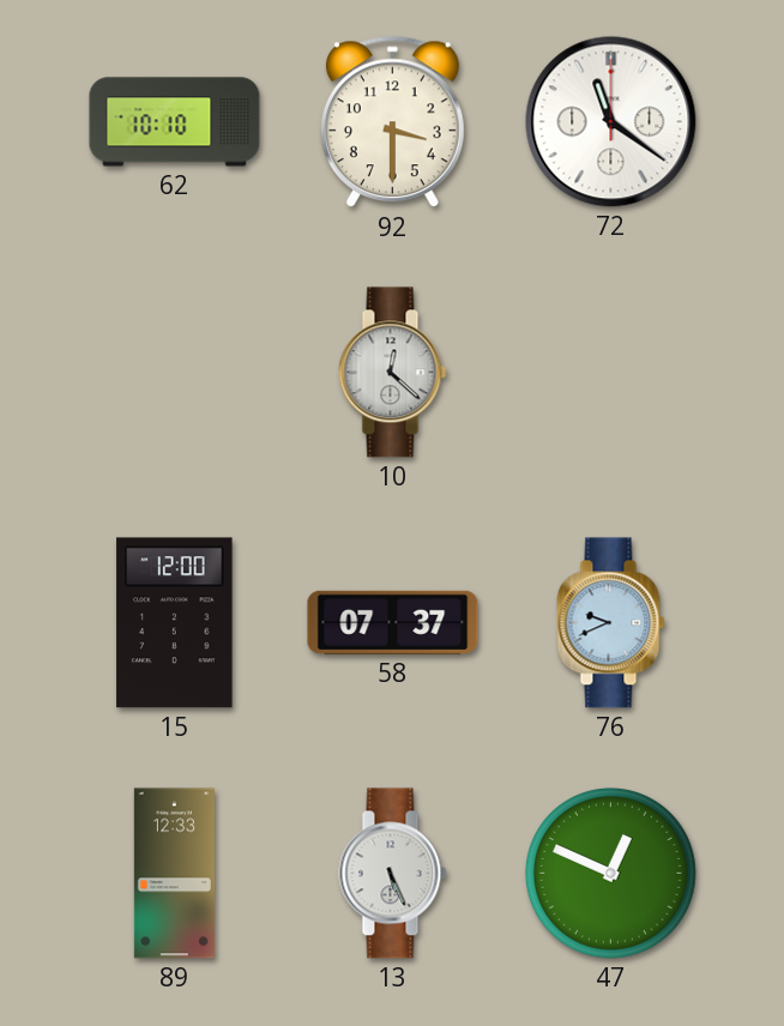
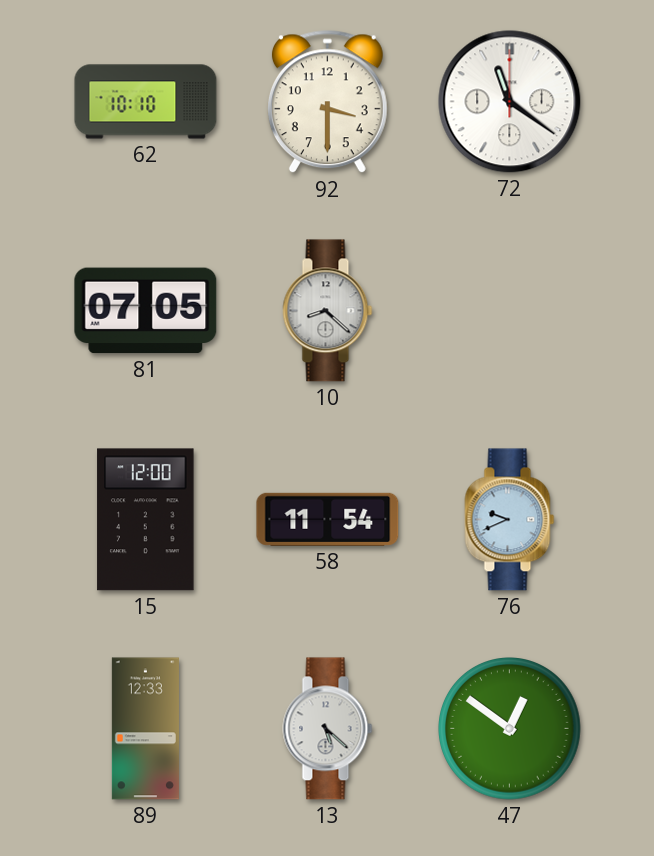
81: none -> 07:05 (146, 311)
10: 12:22 -> 8:22 (328, 311)
58: 07:37 -> 11:54 (328, 519)
13: 5:26 -> 5:22 (328, 729)
47: 12:49 -> 12:51 (510, 729)
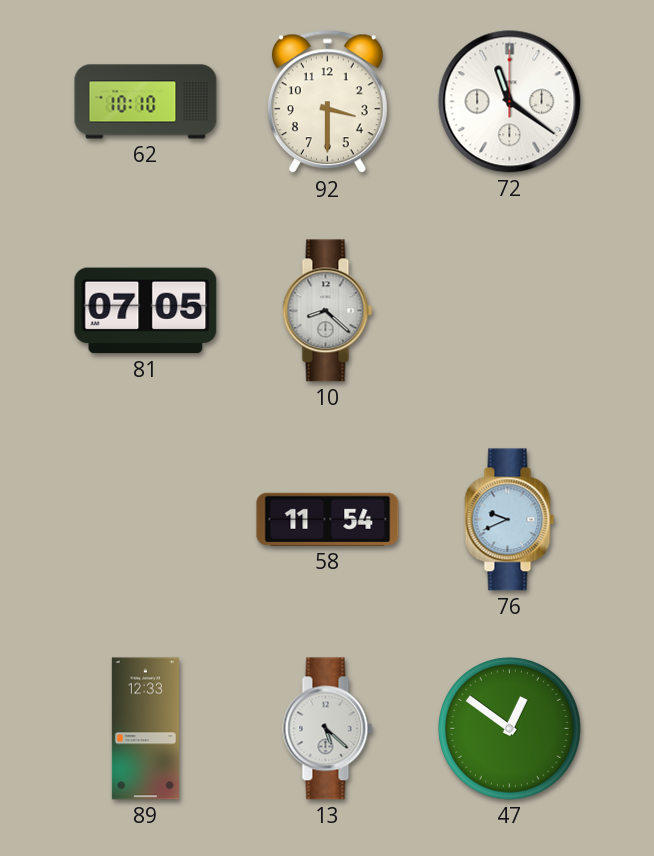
15: 12:00 -> none (146, 520)
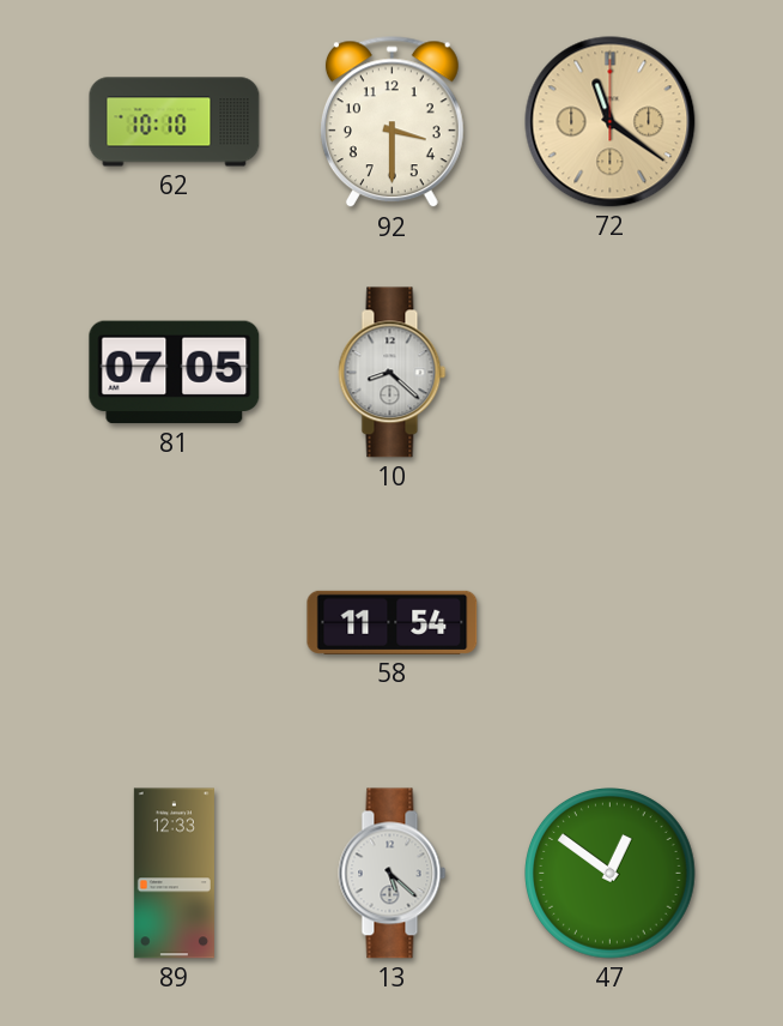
72 dial: white -> champagne (611, 122)
76: 9:41 -> none (510, 520)
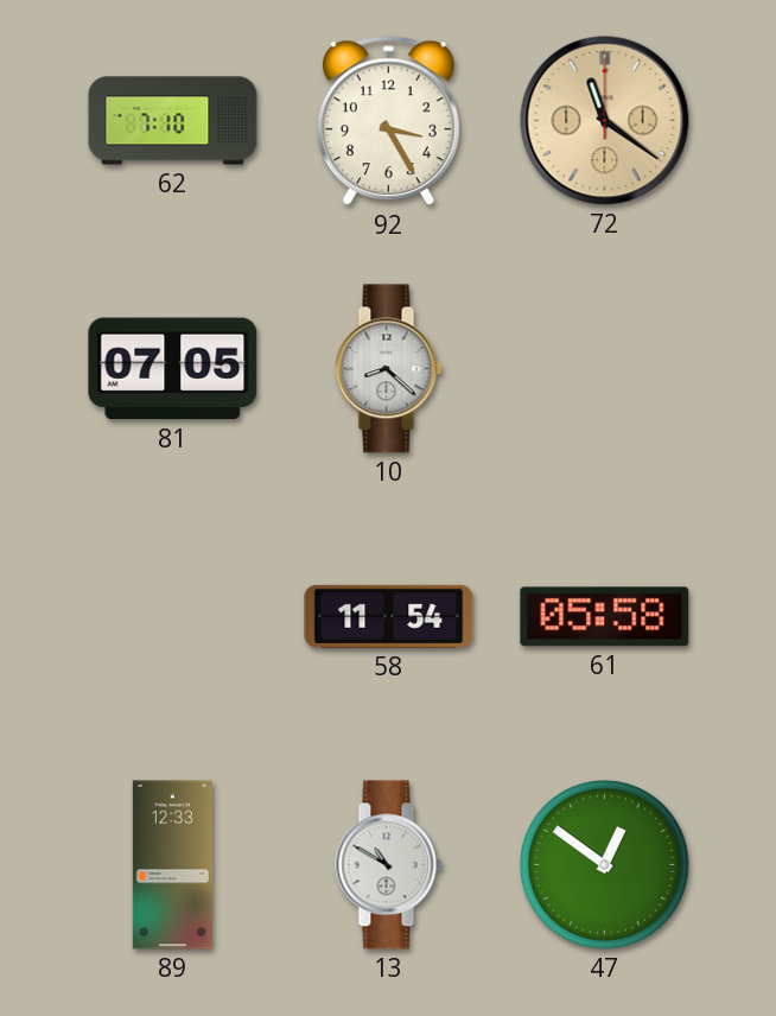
62: 10:10 -> 7:10 (173, 121)
92: 3:30 -> 3:25 (388, 121)
61: none -> 05:58 (605, 617)
13: 5:22 -> 10:50 (389, 865)
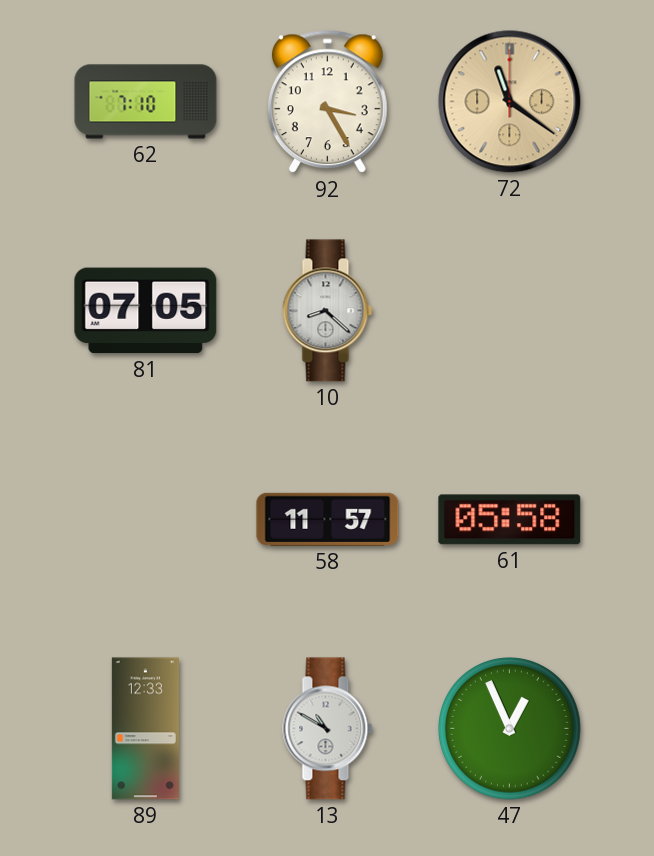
58: 11:54 -> 11:57 (328, 519)
47: 12:51 -> 12:56 (510, 729)
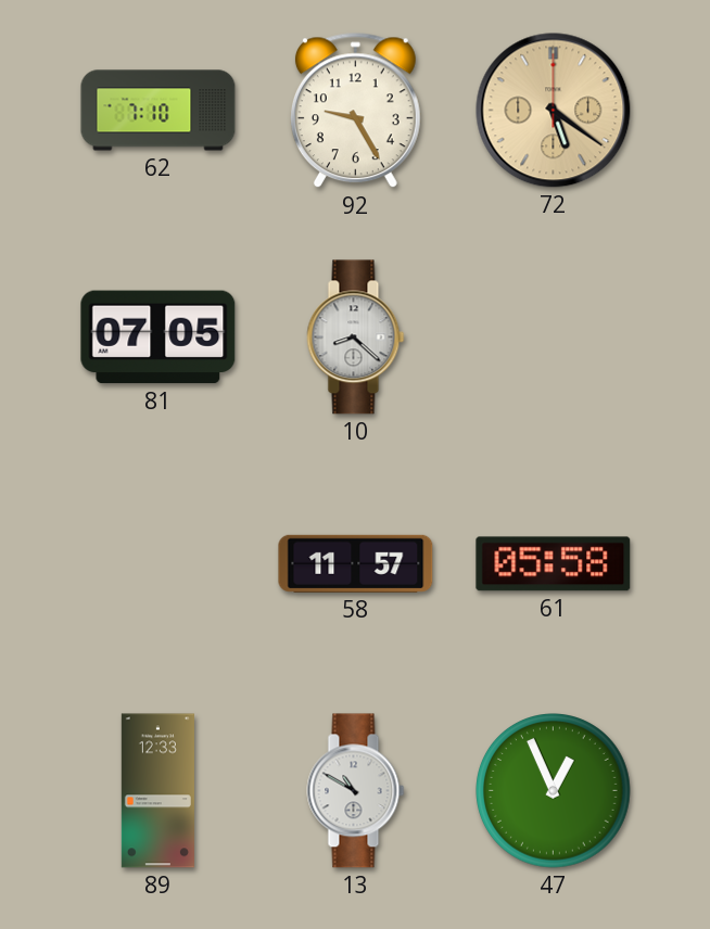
92: 3:25 -> 9:25 (355, 111)
72: 11:21 -> 5:21 (554, 111)
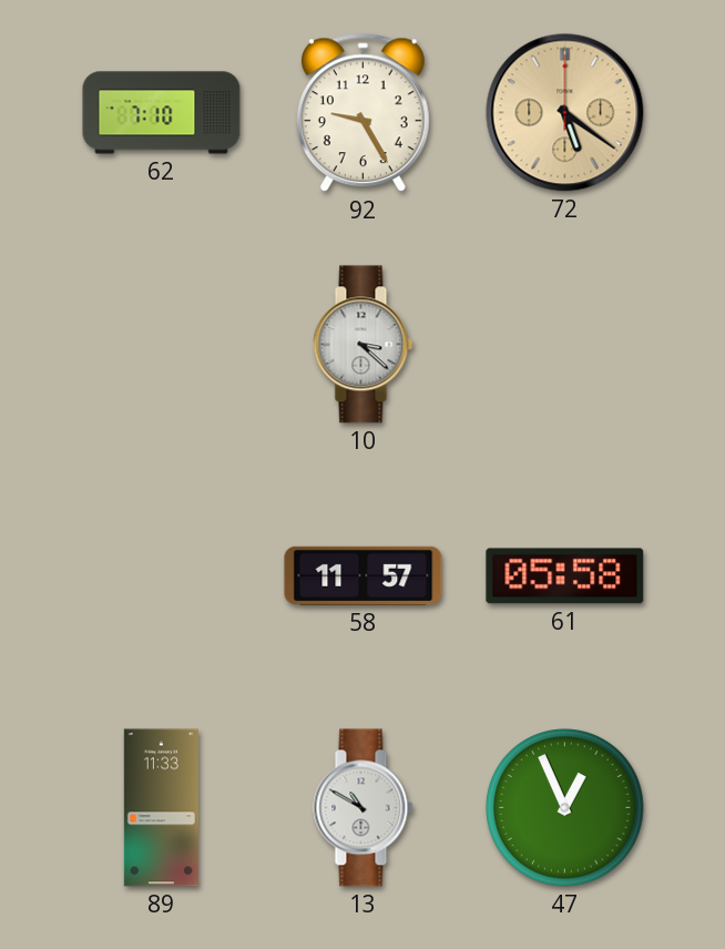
81: 07:05 -> none (159, 338)
10: 8:22 -> 3:22 (364, 345)
89: 12:33 -> 11:33 (161, 808)
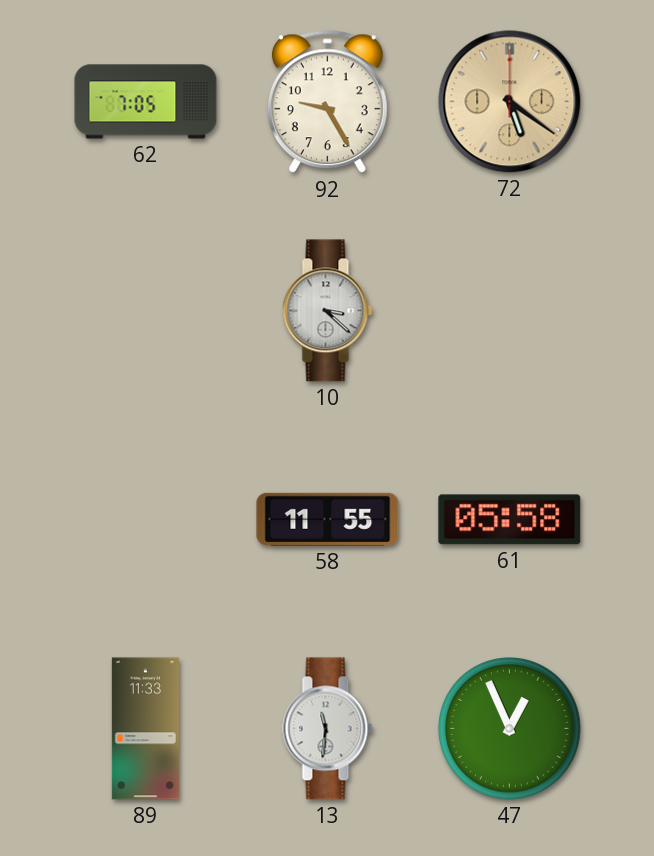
62: 7:10 -> 7:05 (146, 102)
58: 11:57 -> 11:55 (328, 519)
13: 10:50 -> 11:31 (328, 729)
